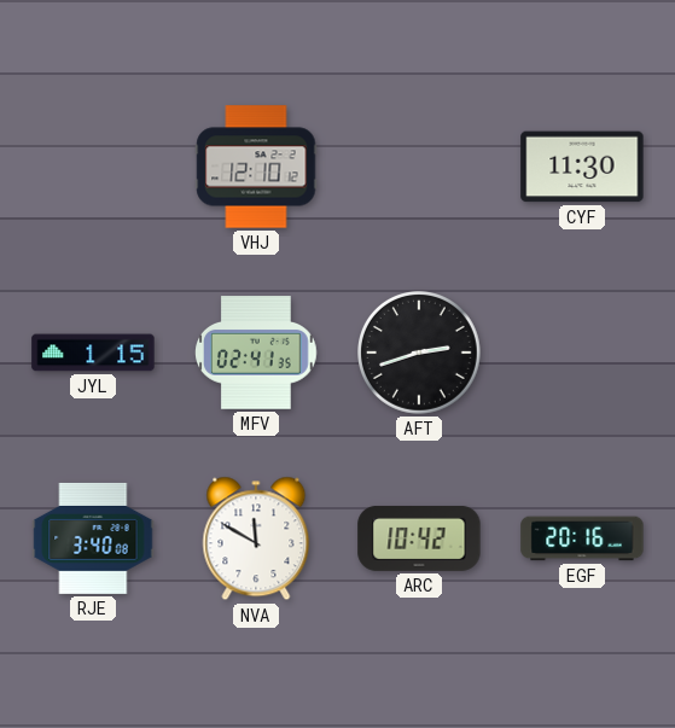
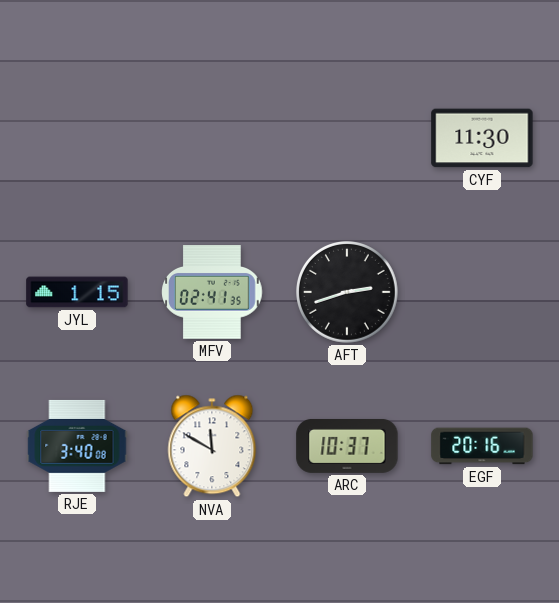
VHJ: 12:10 -> none (256, 167)
ARC: 10:42 -> 10:37 (347, 446)
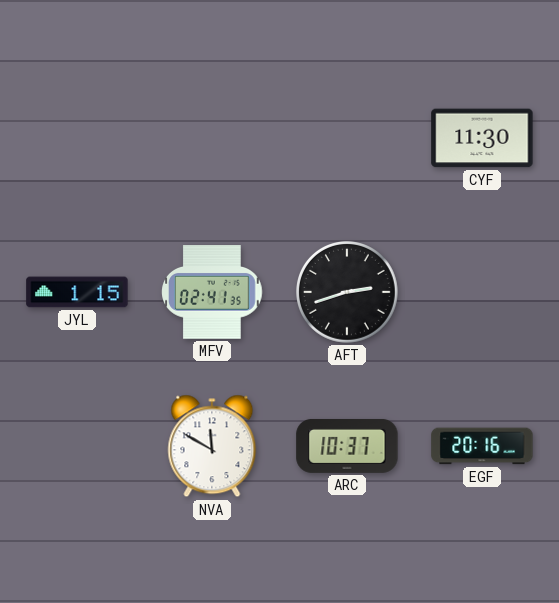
RJE: 3:40 -> none (77, 446)
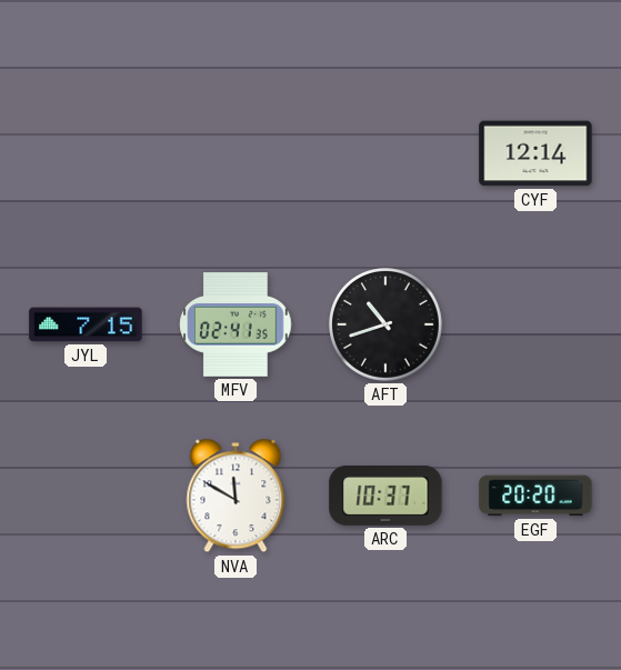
CYF: 11:30 -> 12:14 (535, 153)
JYL: 1:15 -> 7:15 (86, 324)
AFT: 2:42 -> 10:42 (387, 326)
EGF: 20:16 -> 20:20 (535, 496)
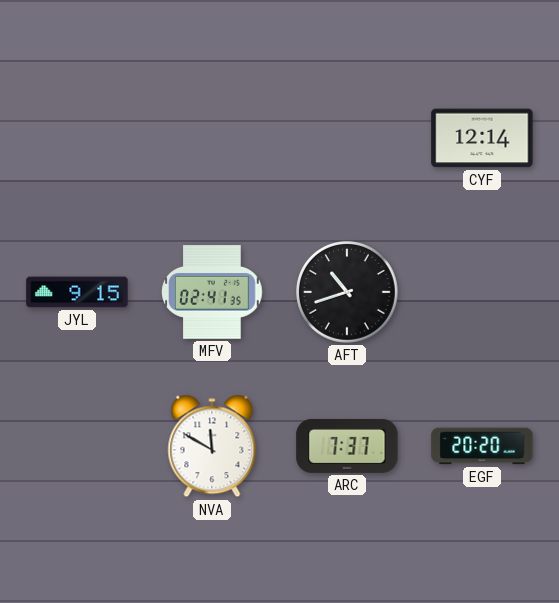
JYL: 7:15 -> 9:15 (77, 292)
ARC: 10:37 -> 7:37 (347, 446)
